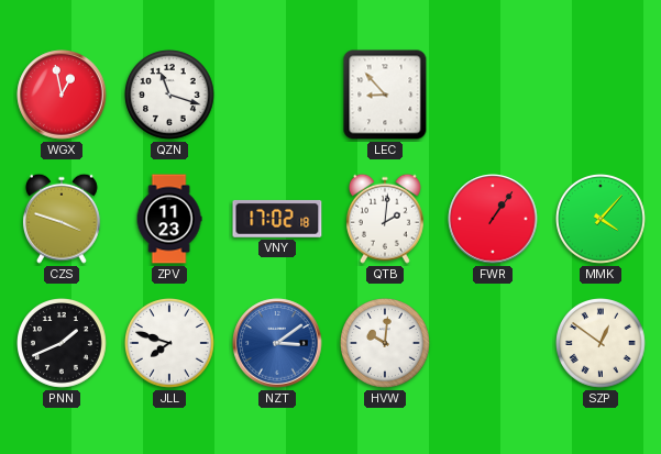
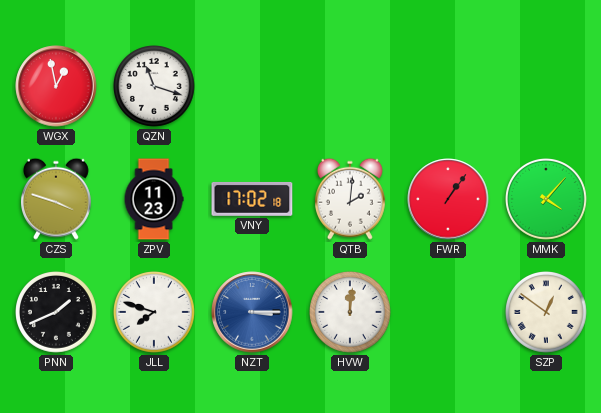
LEC: 8:53 -> none (385, 95)
NZT: 3:09 -> 3:15 (252, 312)
HVW: 10:01 -> 12:01 (351, 313)
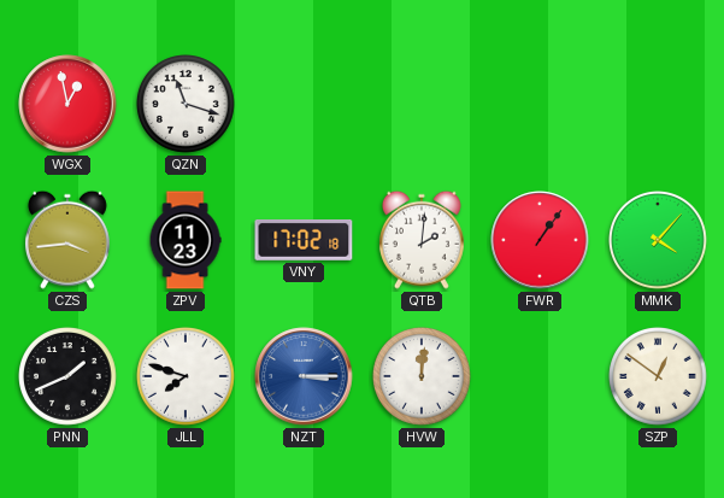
CZS: 3:48 -> 3:44 (67, 240)
